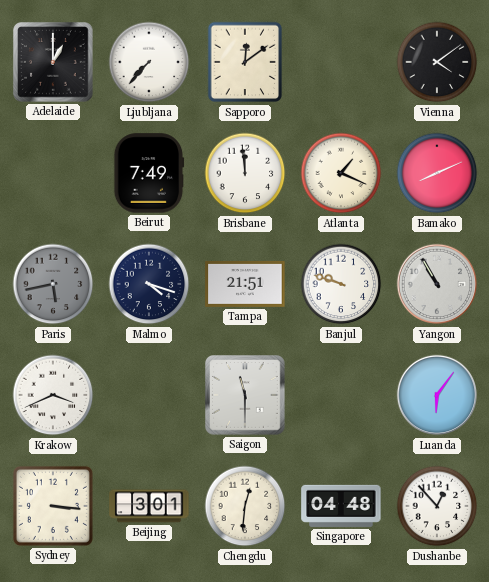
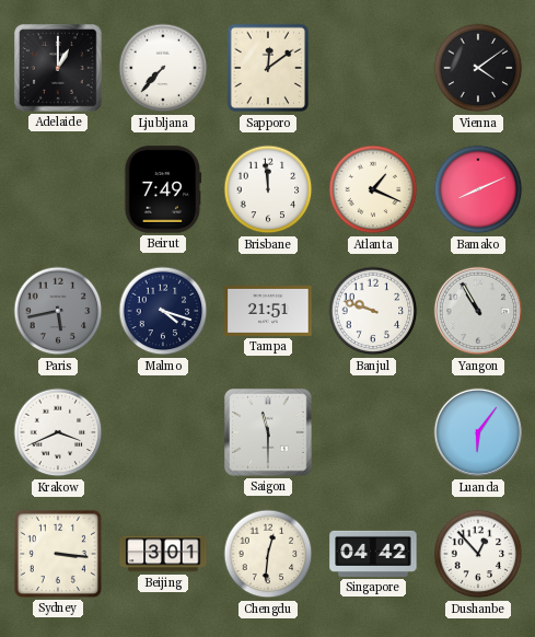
Singapore: 04:48 -> 04:42 (373, 554)
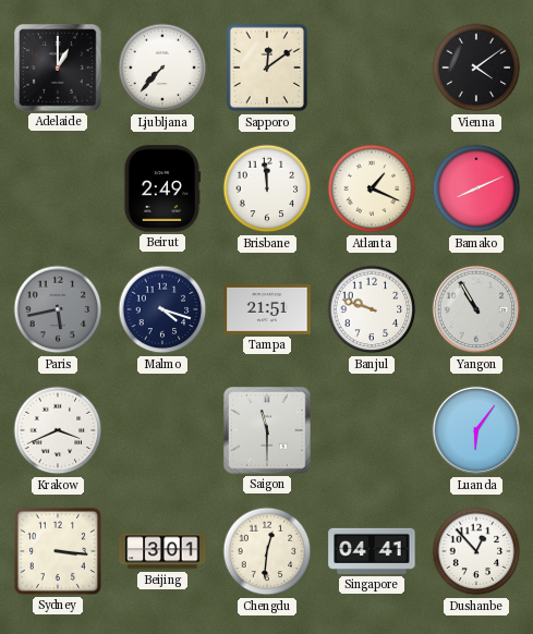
Beirut: 7:49 -> 2:49 (162, 188)
Singapore: 04:42 -> 04:41 (372, 551)
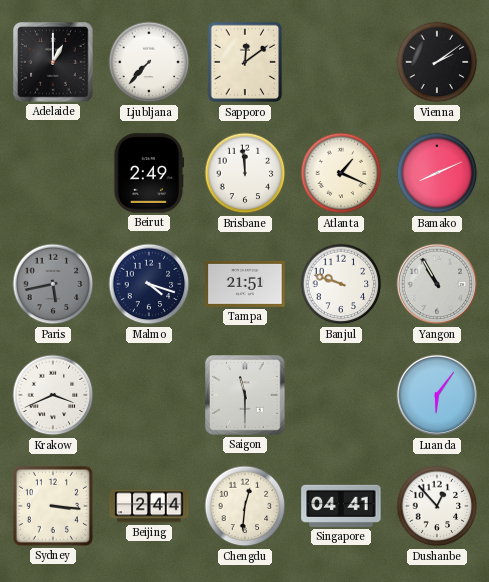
Vienna: 4:09 -> 2:09 (437, 62)
Beijing: 3:01 -> 2:44 (149, 506)
